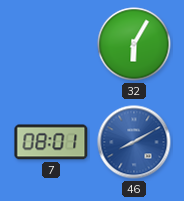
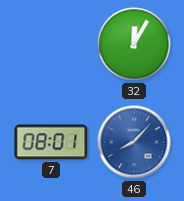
32: 6:05 -> 12:05 (134, 44)
46: 8:10 -> 8:07 (134, 142)
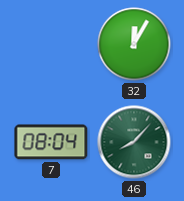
7: 08:01 -> 08:04 (51, 142)
46 dial: blue -> green (134, 142)
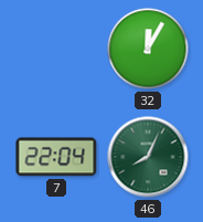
7: 08:04 -> 22:04 (56, 157)
46: 8:07 -> 8:04 (148, 157)
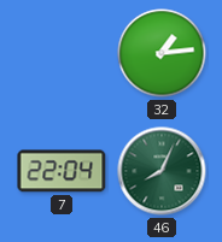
32: 12:05 -> 1:14 (162, 53)
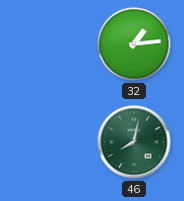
7: 22:04 -> none (62, 171)
46: 8:04 -> 8:02 (134, 142)
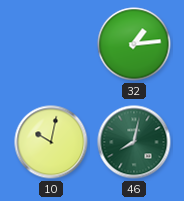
10: none -> 10:02 (51, 142)
